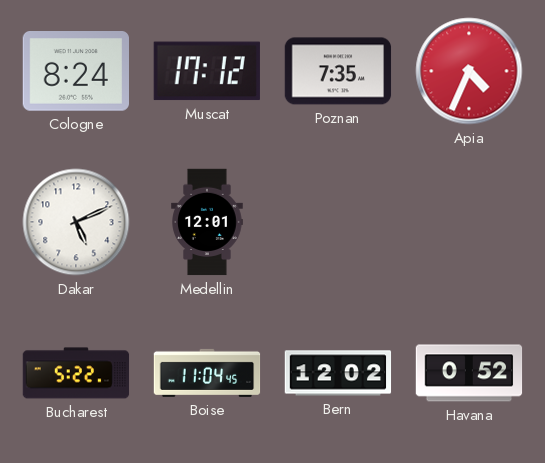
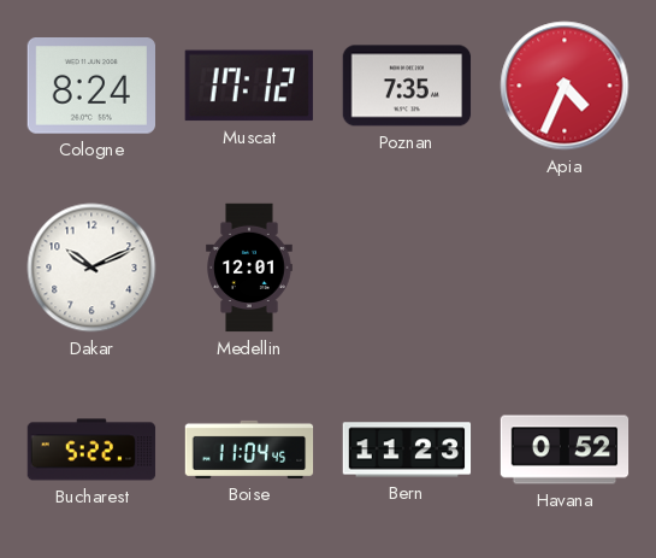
Dakar: 5:11 -> 10:11 (91, 268)
Bern: 12:02 -> 11:23 (407, 450)
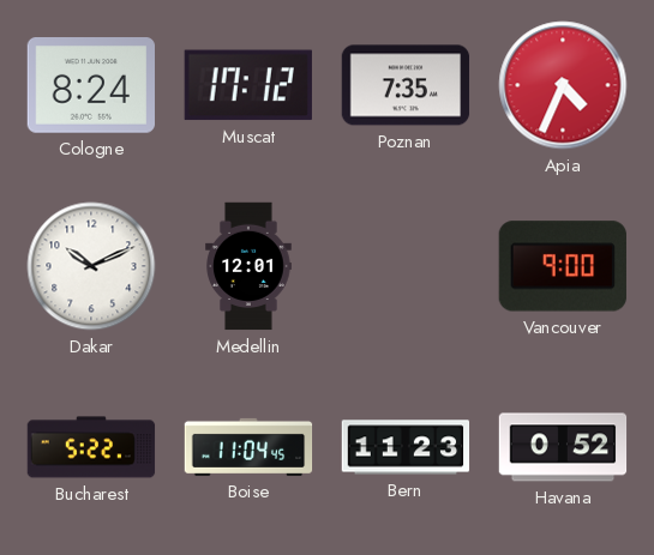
Vancouver: none -> 9:00 (563, 266)
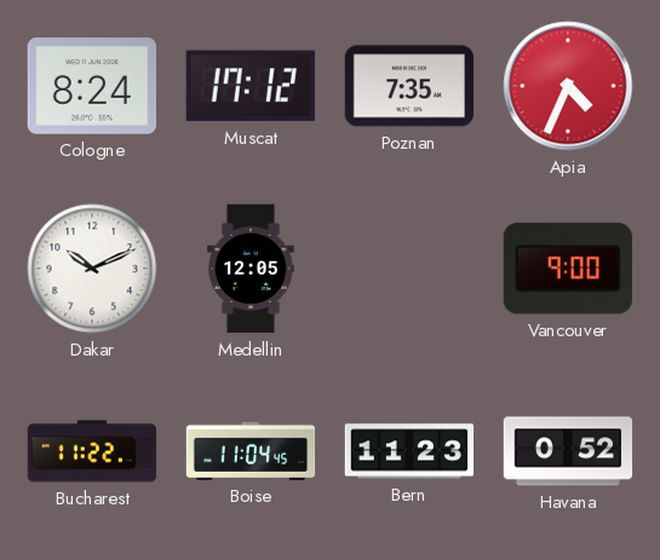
Medellin: 12:01 -> 12:05 (251, 269)
Bucharest: 5:22 -> 11:22 (92, 451)
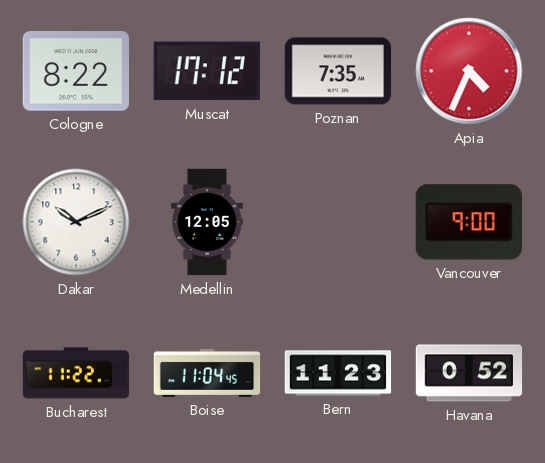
Cologne: 8:24 -> 8:22 (75, 71)
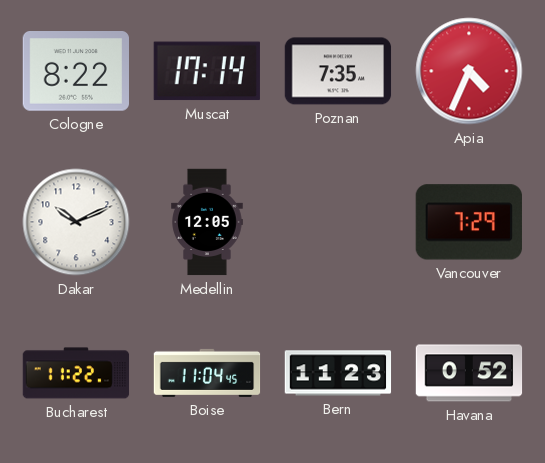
Muscat: 17:12 -> 17:14 (207, 71)
Vancouver: 9:00 -> 7:29 (469, 222)
